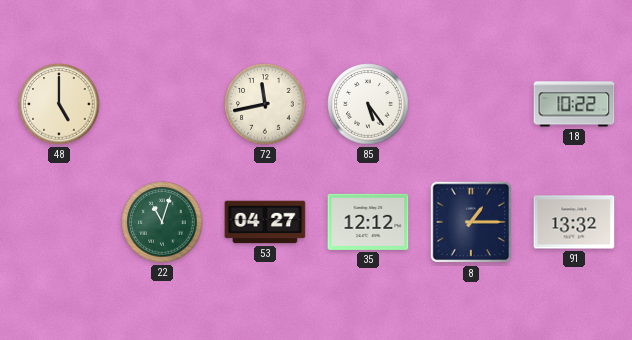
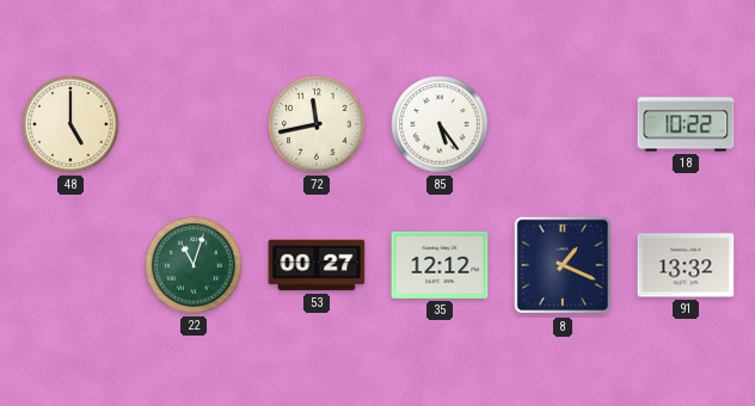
53: 04:27 -> 00:27 (317, 265)
8: 1:15 -> 1:19 (563, 265)
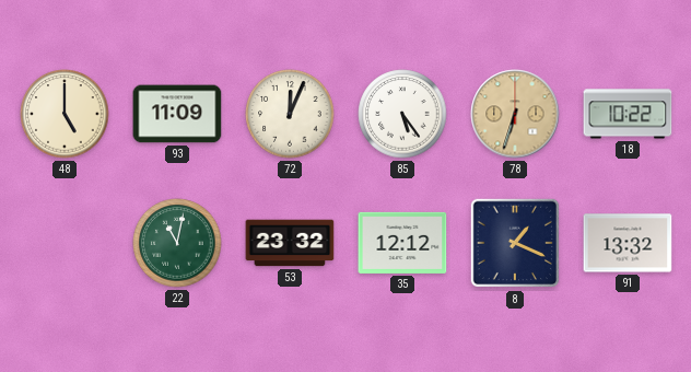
93: none -> 11:09 (177, 114)
72: 11:43 -> 12:04 (290, 114)
78: none -> 6:33 (515, 114)
22: 11:03 -> 11:02 (177, 243)
53: 00:27 -> 23:32 (290, 243)
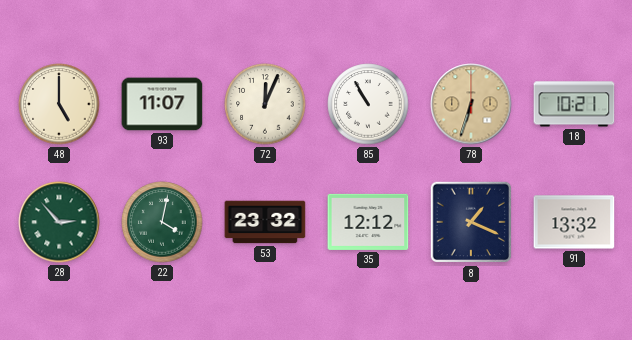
93: 11:09 -> 11:07 (162, 104)
85: 5:24 -> 10:55 (368, 104)
18: 10:22 -> 10:21 (574, 104)
28: none -> 2:53 (59, 222)
22: 11:02 -> 4:02 (162, 222)
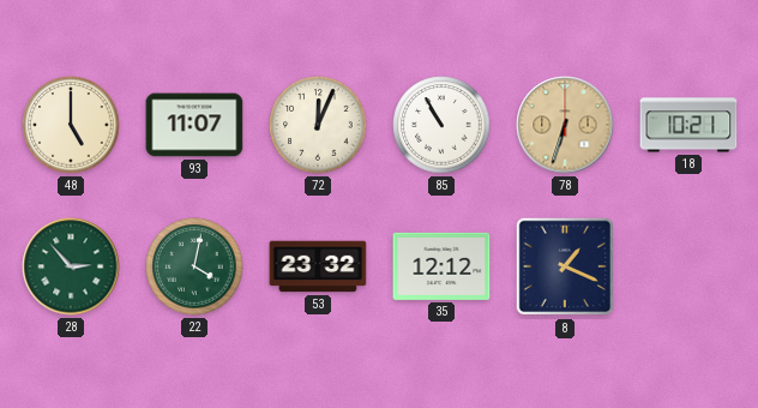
91: 13:32 -> none (574, 222)
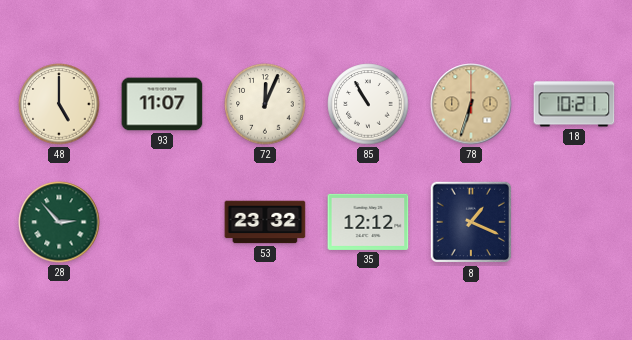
22: 4:02 -> none (194, 266)
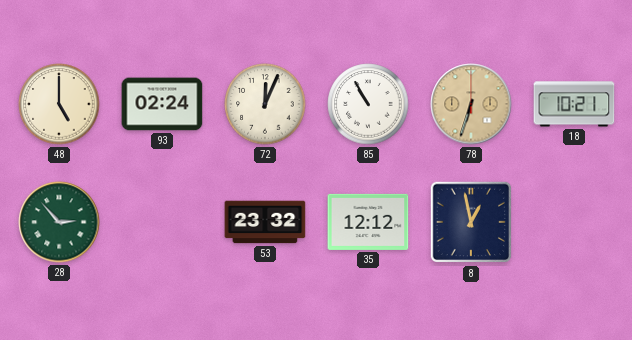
93: 11:07 -> 02:24 (162, 104)
8: 1:19 -> 12:58 (471, 222)
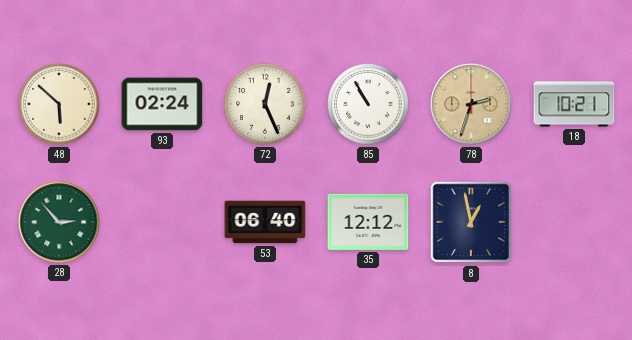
48: 5:00 -> 5:52 (59, 104)
72: 12:04 -> 12:26 (265, 104)
78: 6:33 -> 2:33 (471, 104)
53: 23:32 -> 06:40 (265, 222)
